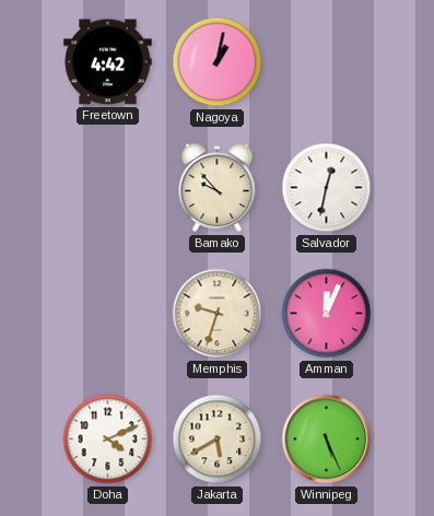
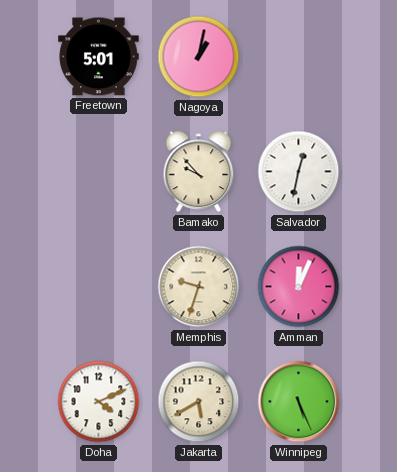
Freetown: 4:42 -> 5:01 (99, 57)
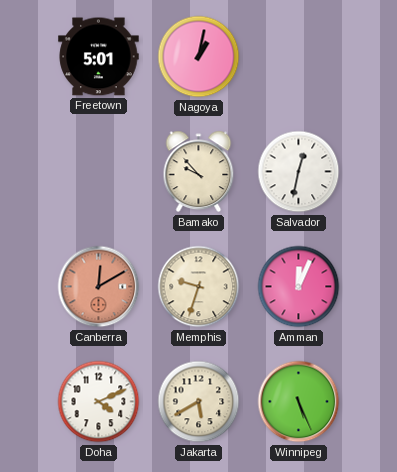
Canberra: none -> 12:10 (99, 287)
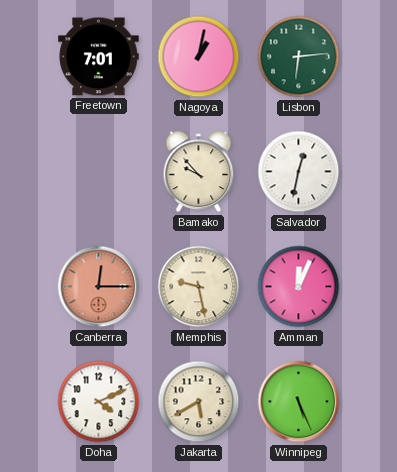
Freetown: 5:01 -> 7:01 (99, 57)
Lisbon: none -> 6:14 (299, 57)
Canberra: 12:10 -> 12:15 (99, 287)
Memphis: 9:33 -> 9:28 (199, 287)
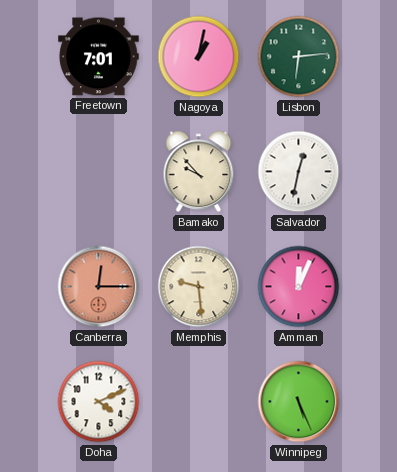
Memphis: 9:28 -> 9:29 (199, 287)
Jakarta: 5:40 -> none (199, 402)
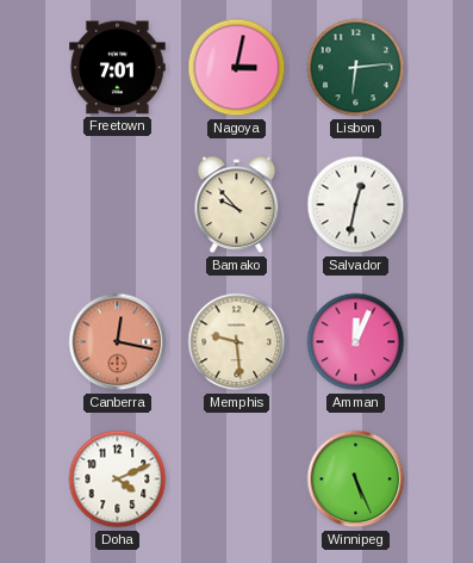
Nagoya: 1:02 -> 3:02 (237, 68)
Canberra: 12:15 -> 12:17 (118, 342)
